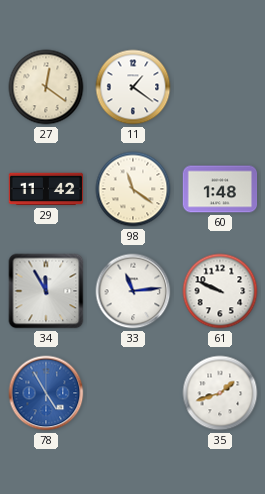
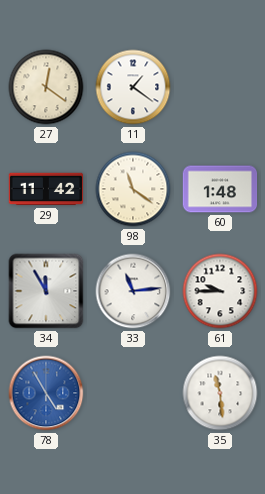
61: 9:49 -> 9:45 (220, 291)
35: 1:42 -> 11:29 (220, 393)
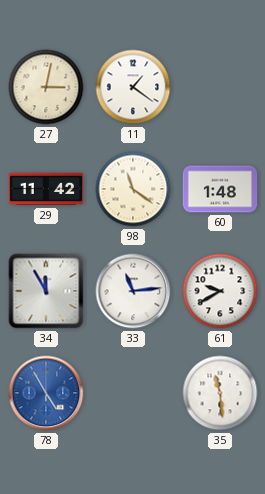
27: 12:21 -> 3:02 (46, 87)
61: 9:45 -> 9:40 (220, 291)
